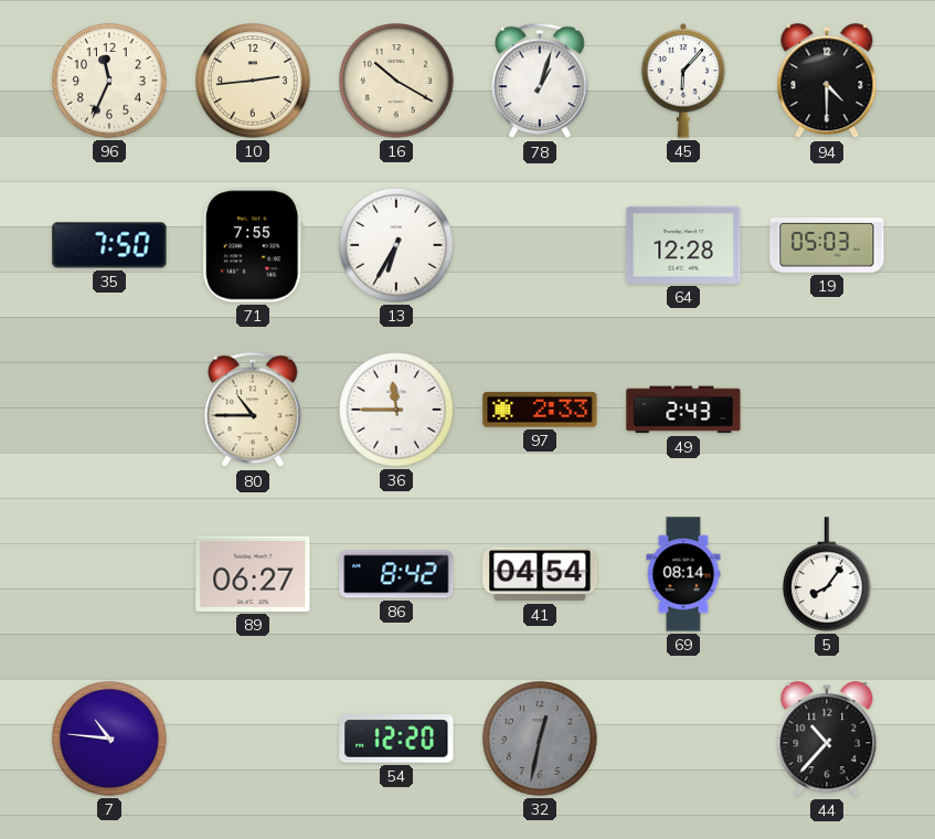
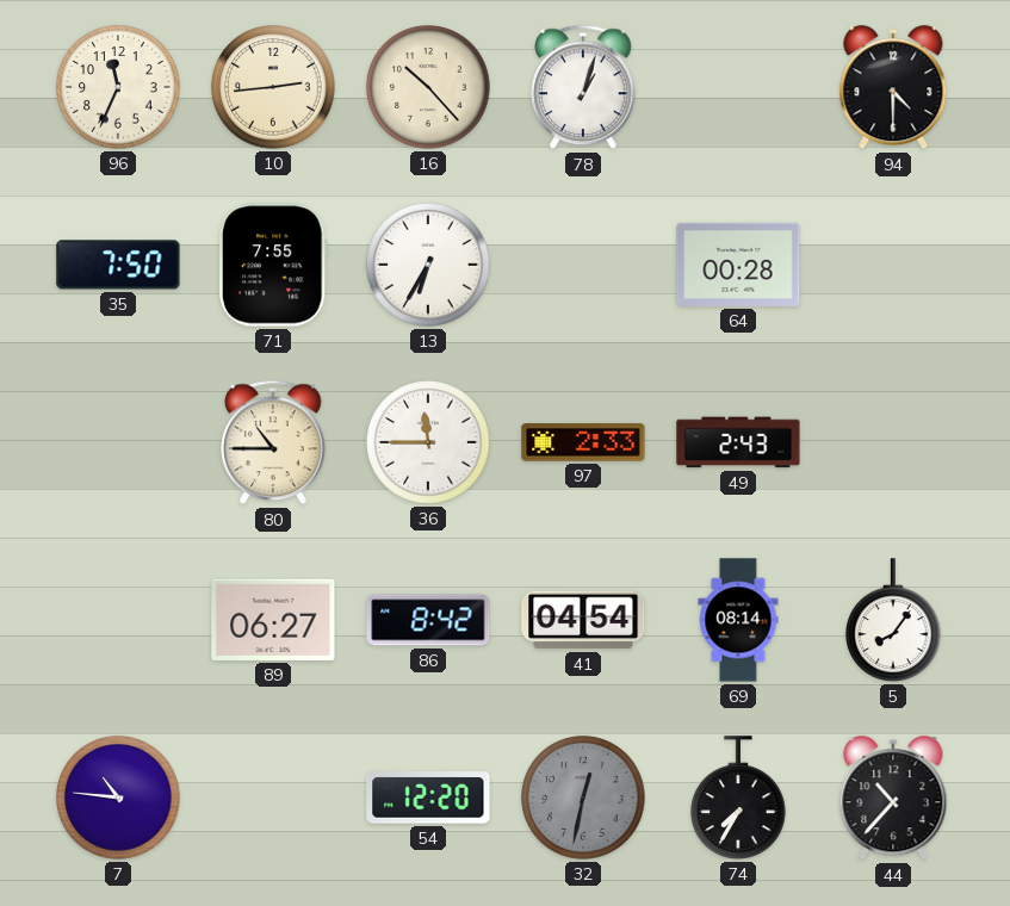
16: 10:20 -> 10:23 (428, 87)
45: 6:07 -> none (683, 81)
64: 12:28 -> 00:28 (738, 265)
19: 05:03 -> none (827, 245)
74: none -> 7:35 (739, 798)
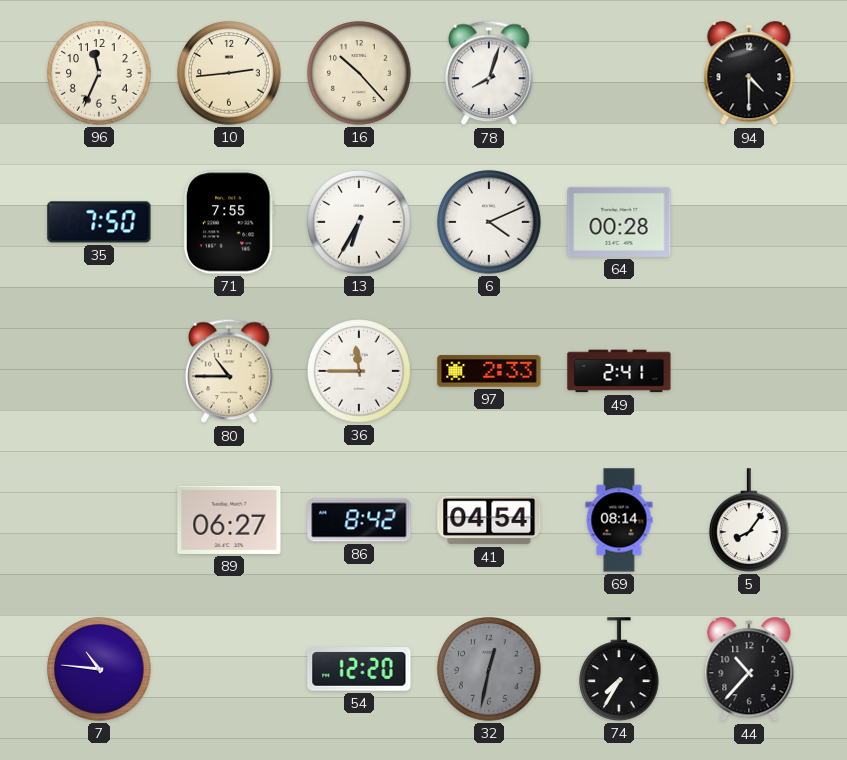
78: 1:03 -> 8:03 (489, 73)
6: none -> 4:11 (489, 222)
49: 2:43 -> 2:41 (619, 371)
